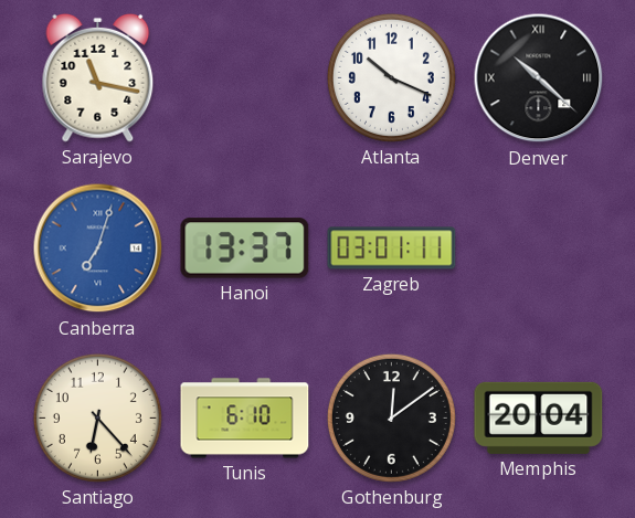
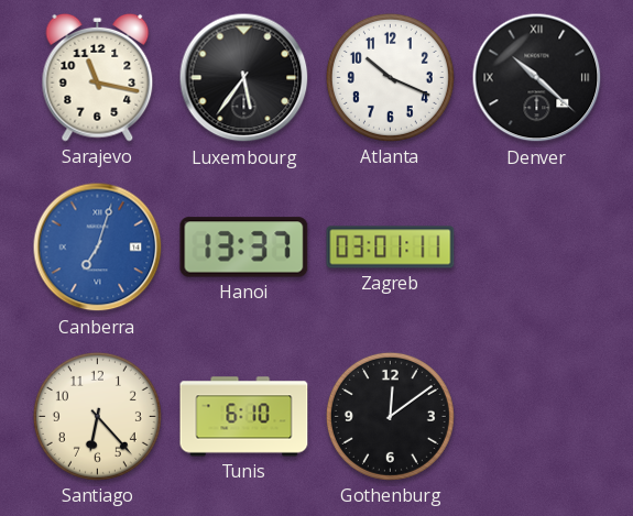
Luxembourg: none -> 5:36 (244, 78)
Memphis: 20:04 -> none (539, 417)
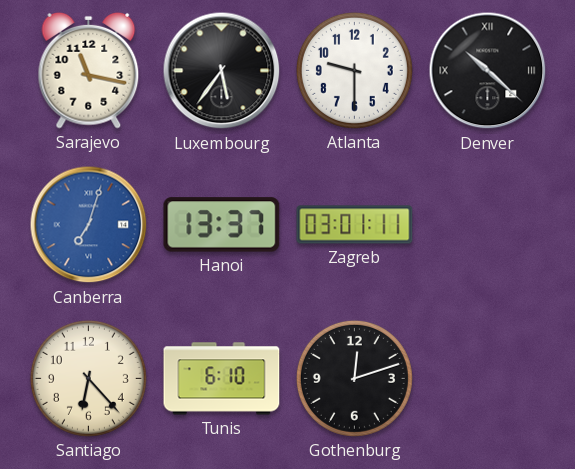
Atlanta: 10:19 -> 9:30 (354, 70)
Gothenburg: 12:09 -> 12:12 (354, 378)
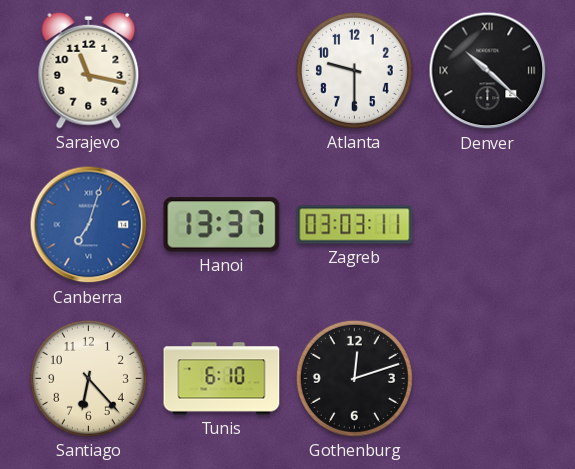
Luxembourg: 5:36 -> none (222, 71)
Zagreb: 03:01 -> 03:03 (355, 225)
